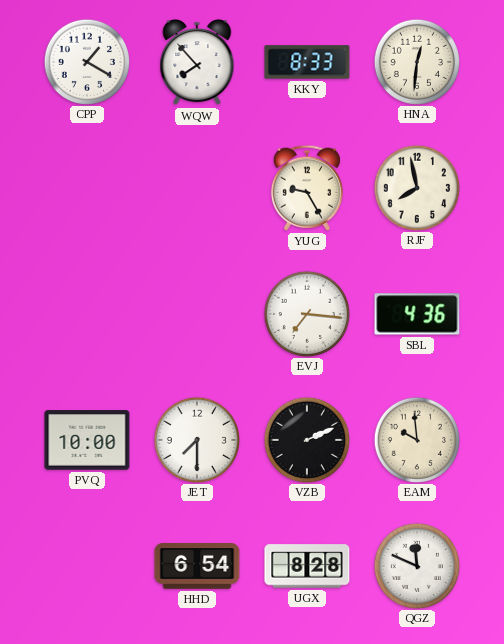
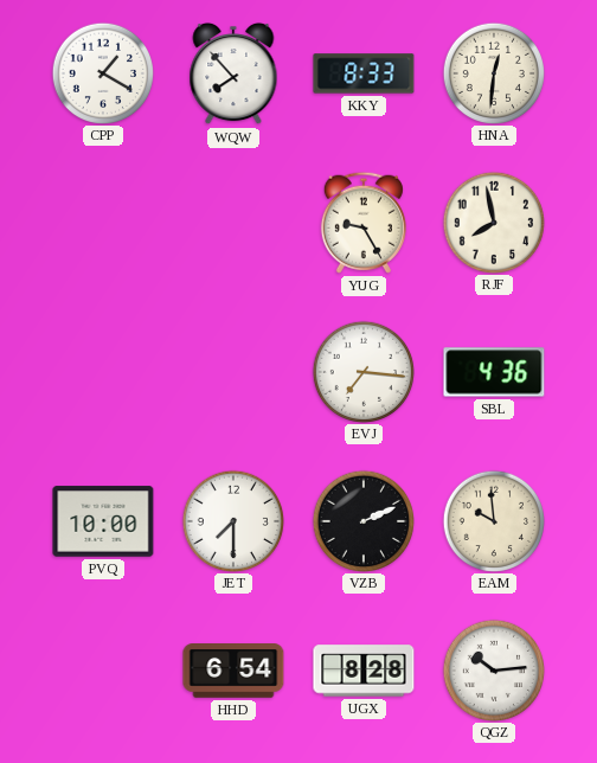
QGZ: 11:49 -> 10:14 (493, 669)
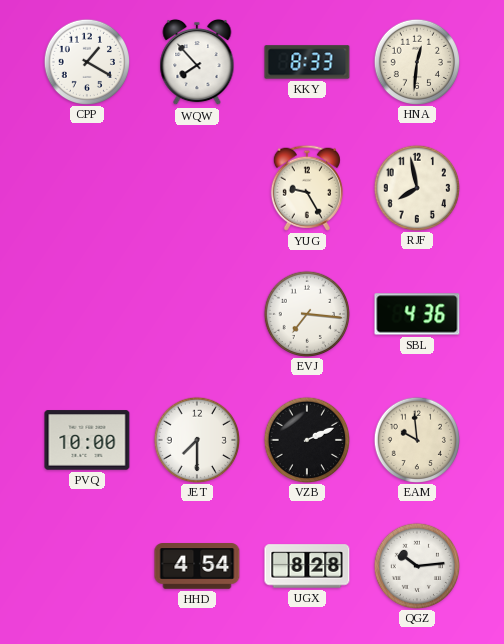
HHD: 6:54 -> 4:54 (197, 567)
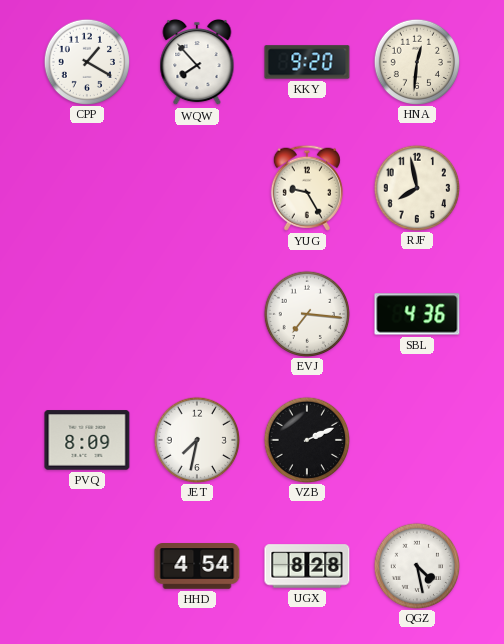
KKY: 8:33 -> 9:20 (307, 62)
PVQ: 10:00 -> 8:09 (87, 440)
JET: 7:30 -> 7:32 (196, 439)
EAM: 9:59 -> none (416, 439)
QGZ: 10:14 -> 4:28 (416, 565)
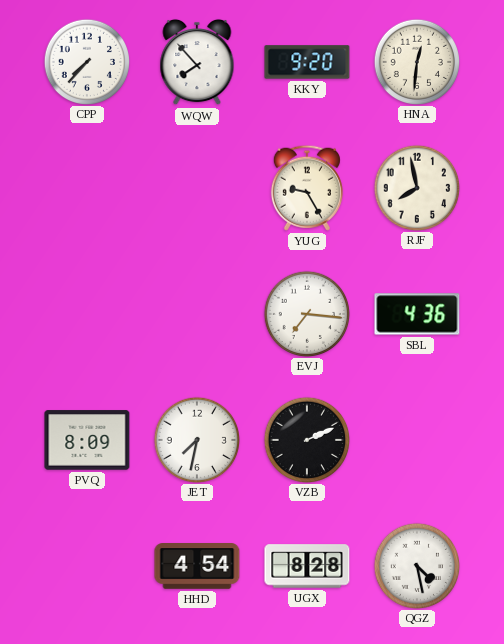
CPP: 1:20 -> 7:37 (86, 61)
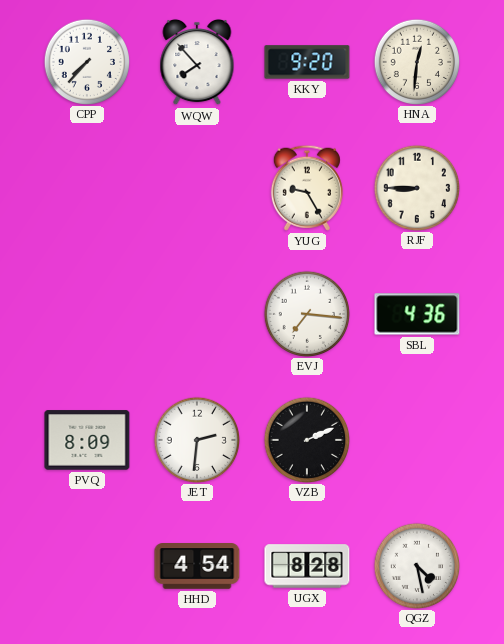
RJF: 7:58 -> 8:45 (416, 187)
JET: 7:32 -> 2:31 (196, 439)
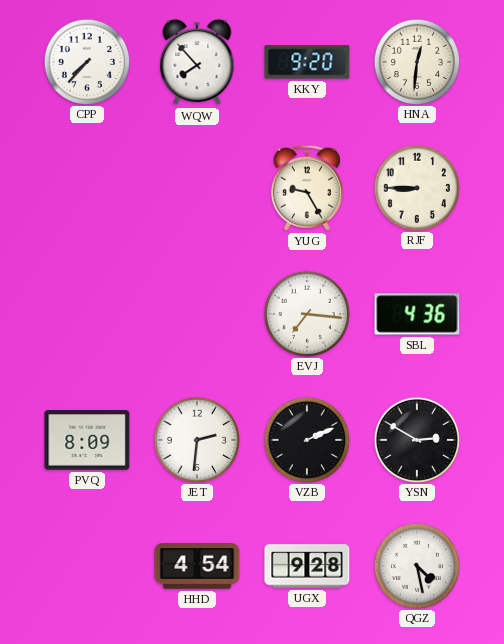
YSN: none -> 2:50 (416, 439)
UGX: 8:28 -> 9:28 (307, 566)
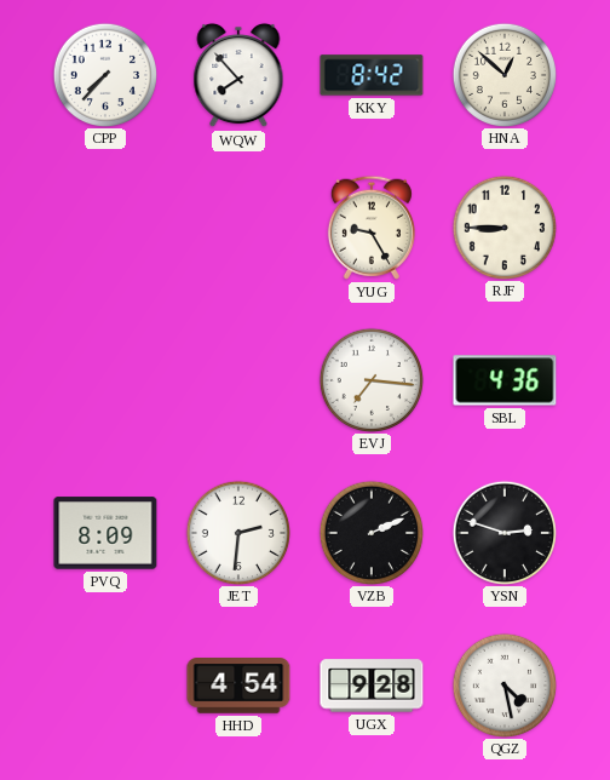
KKY: 9:20 -> 8:42 (372, 75)
HNA: 12:31 -> 12:52 (503, 74)
YSN: 2:50 -> 2:48 (503, 532)
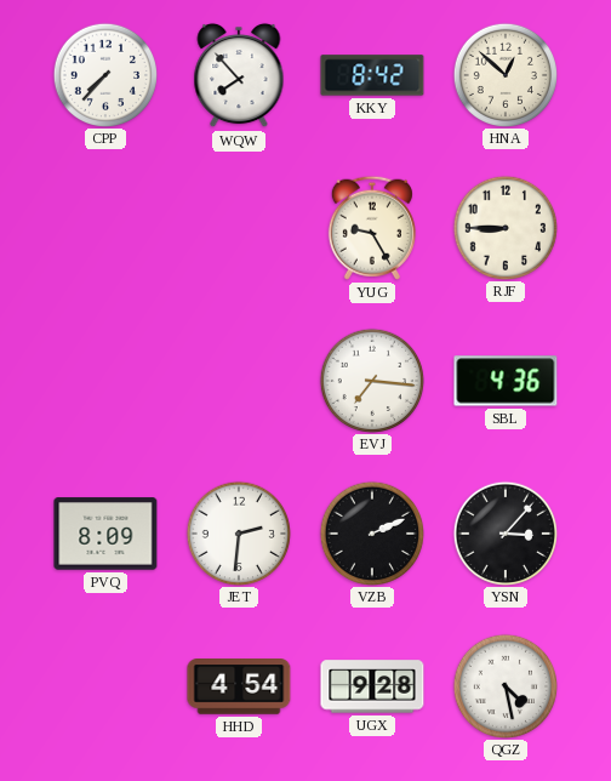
YSN: 2:48 -> 3:07 (504, 532)
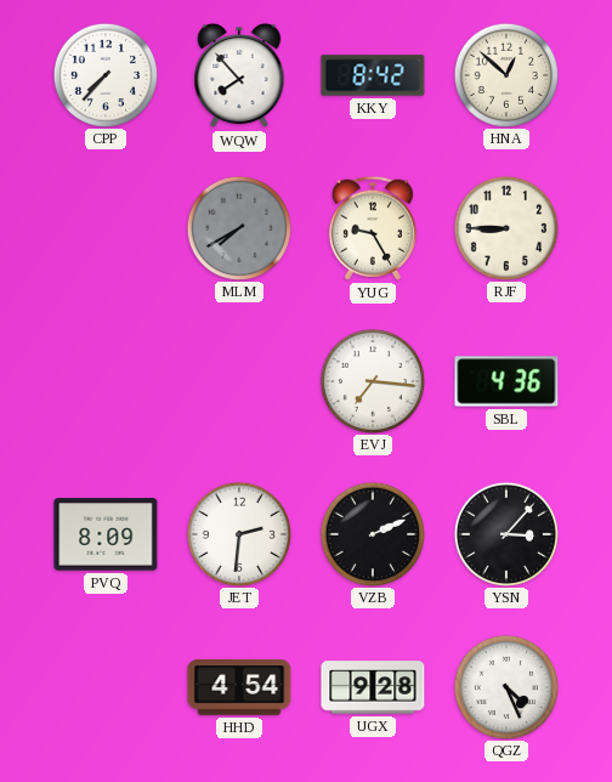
MLM: none -> 7:40 (238, 227)
QGZ: 4:28 -> 4:26 (505, 686)
